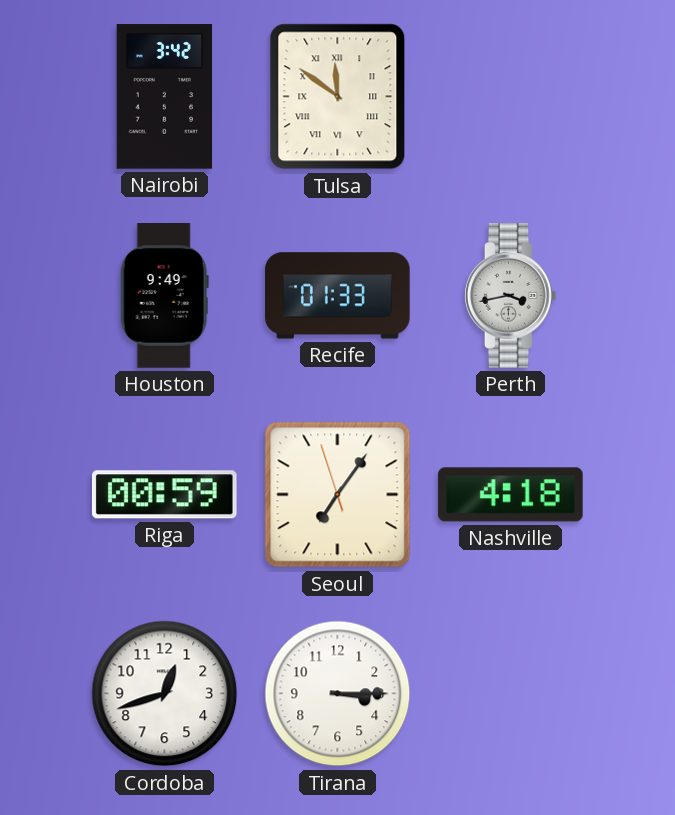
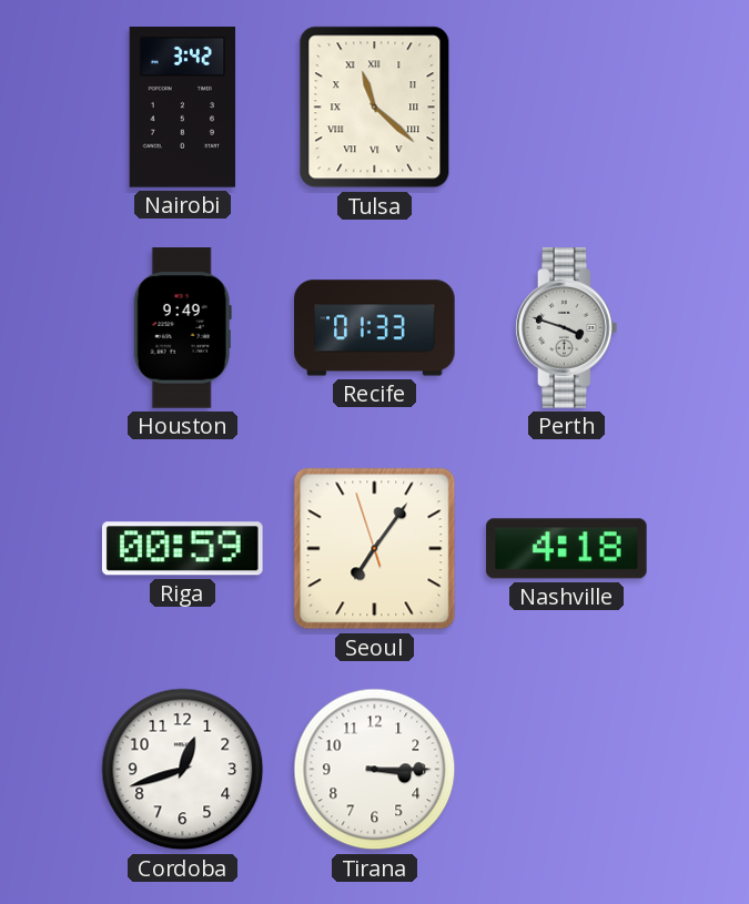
Tulsa: 11:51 -> 11:22 (375, 108)
Perth: 3:43 -> 3:48 (567, 328)
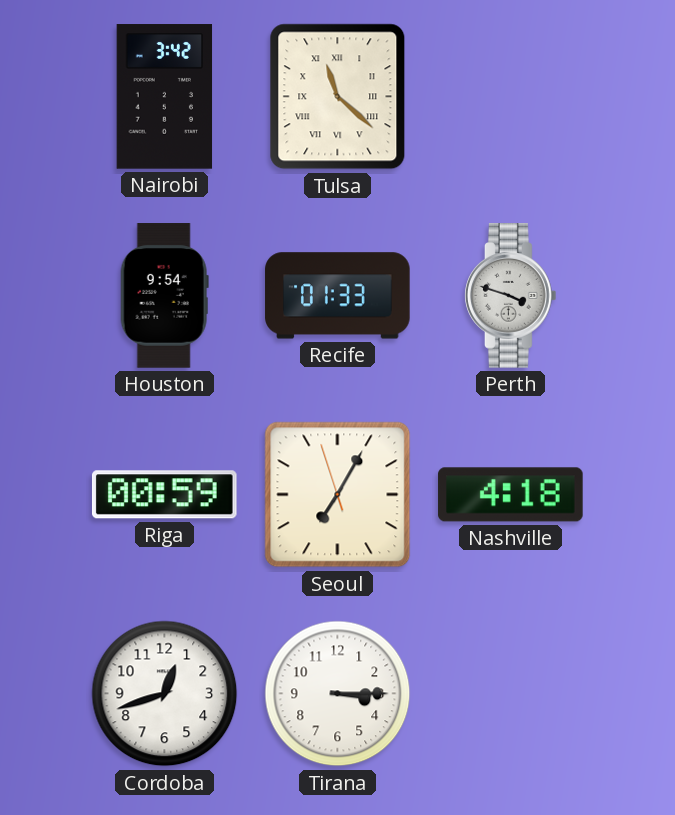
Houston: 9:49 -> 9:54 (164, 296)
Seoul: 7:05 -> 7:04 (338, 495)
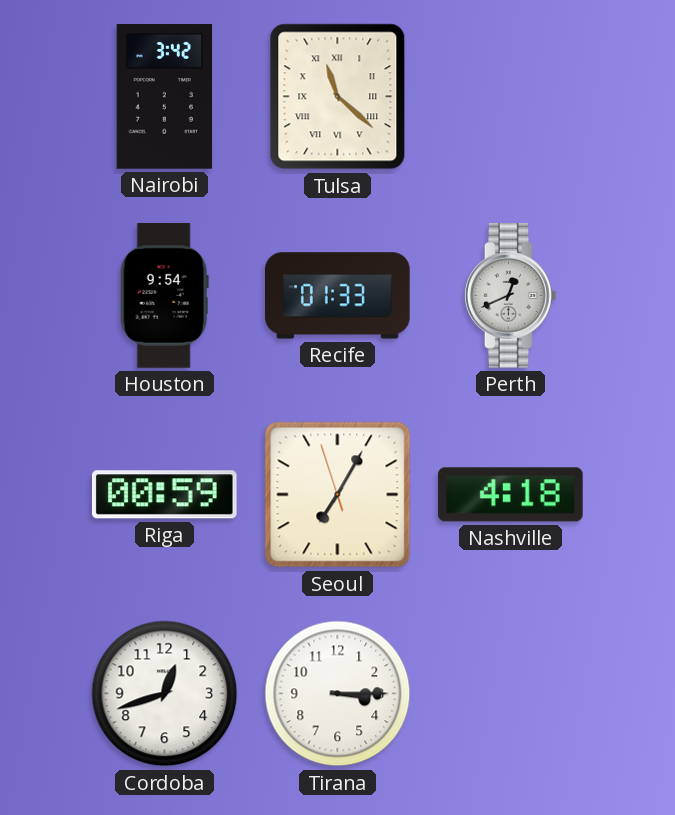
Perth: 3:48 -> 12:41 (511, 296)
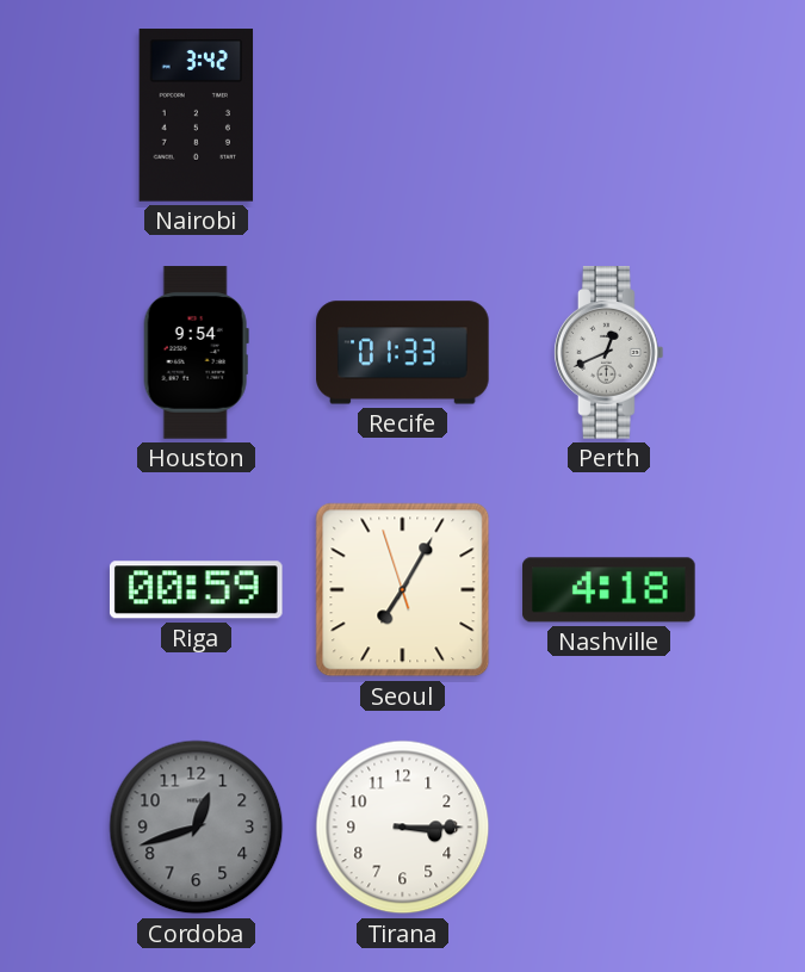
Tulsa: 11:22 -> none (338, 97)
Cordoba dial: white -> grey (197, 828)
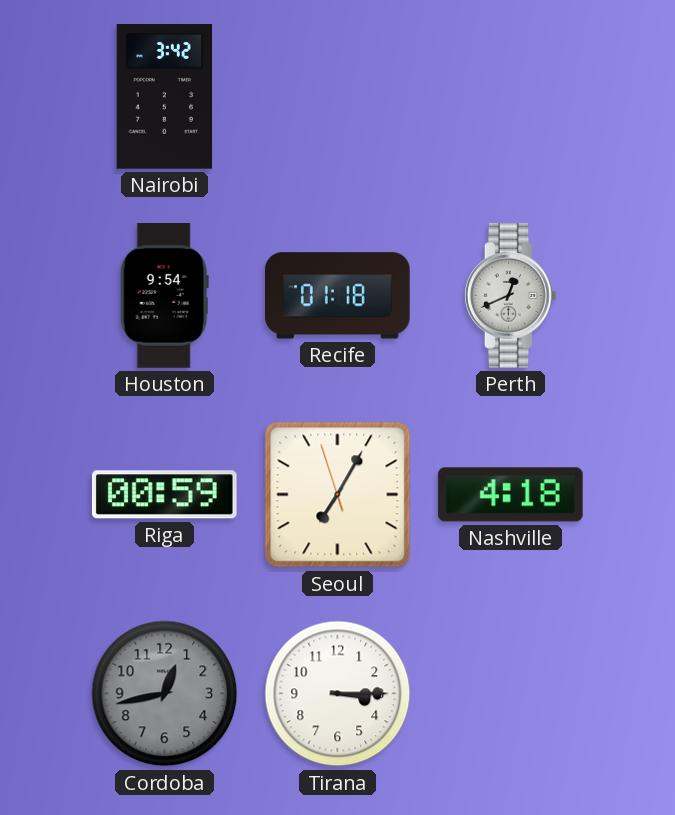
Recife: 01:33 -> 01:18 (338, 296)
Cordoba: 12:42 -> 12:43 (165, 694)
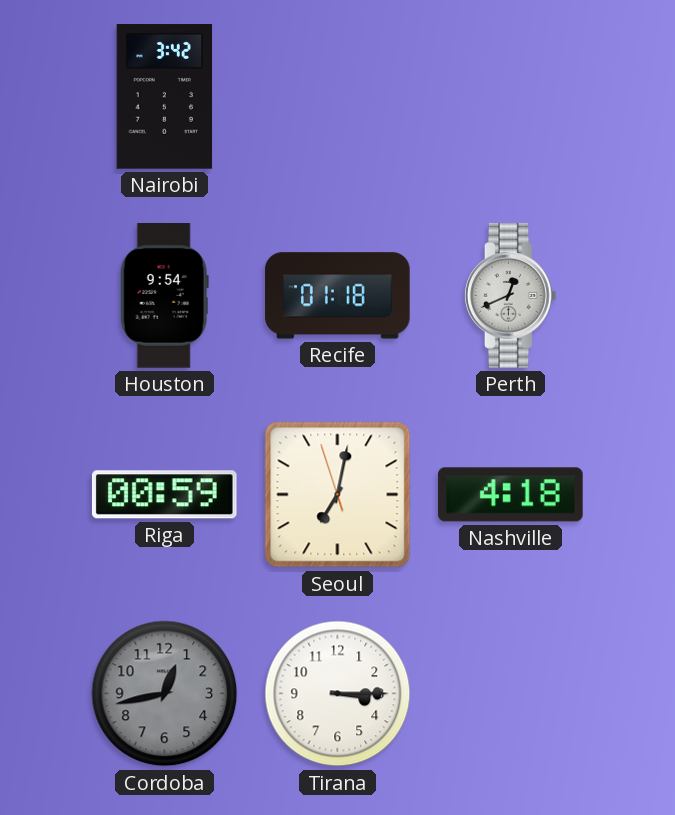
Seoul: 7:04 -> 7:01 (338, 495)
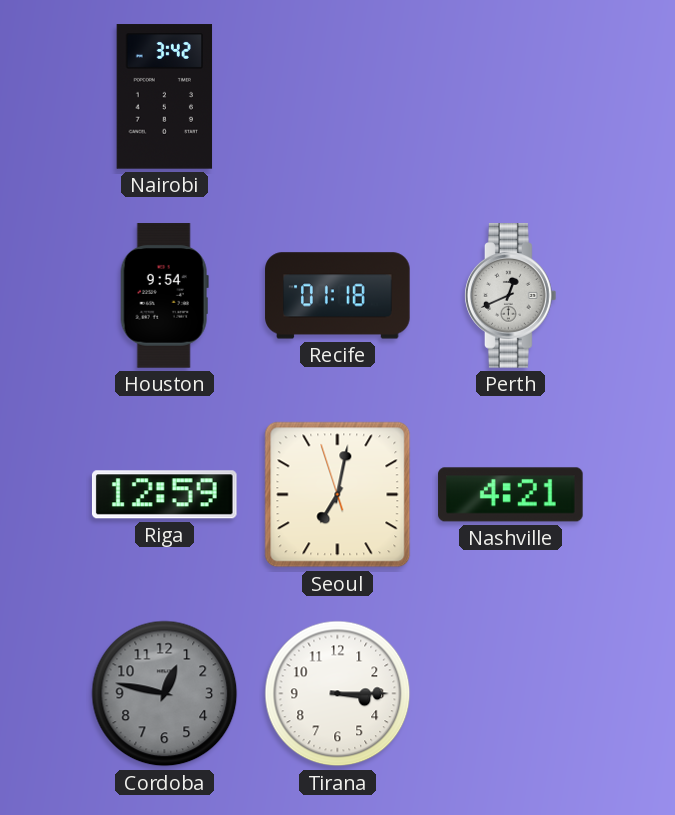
Riga: 00:59 -> 12:59 (164, 495)
Nashville: 4:18 -> 4:21 (511, 495)
Cordoba: 12:43 -> 12:47 (165, 694)
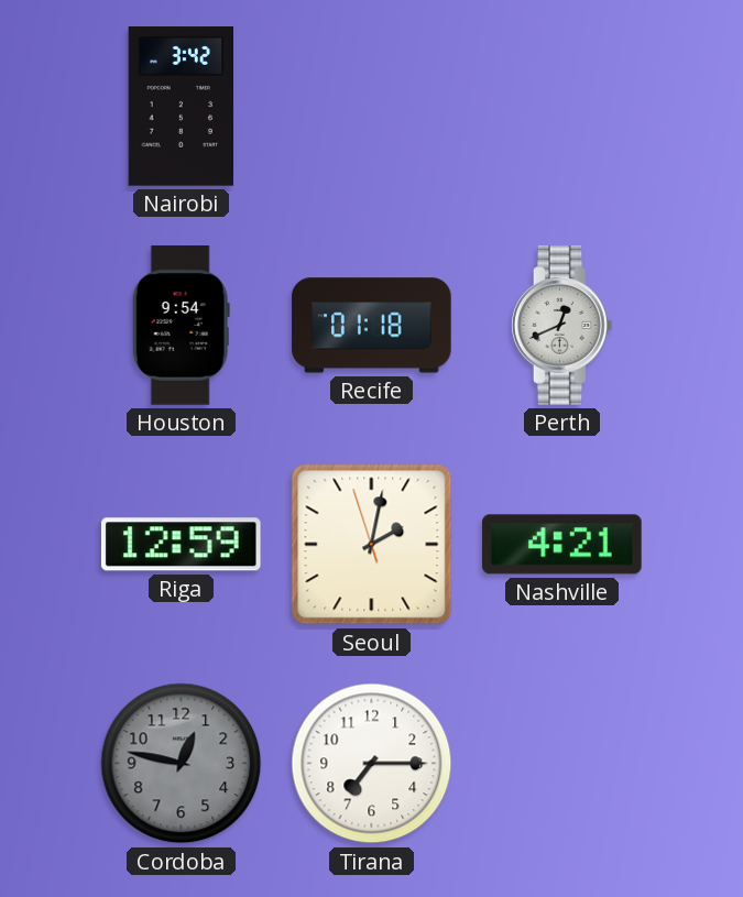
Seoul: 7:01 -> 2:01 (372, 545)
Tirana: 3:15 -> 7:15 (372, 764)
